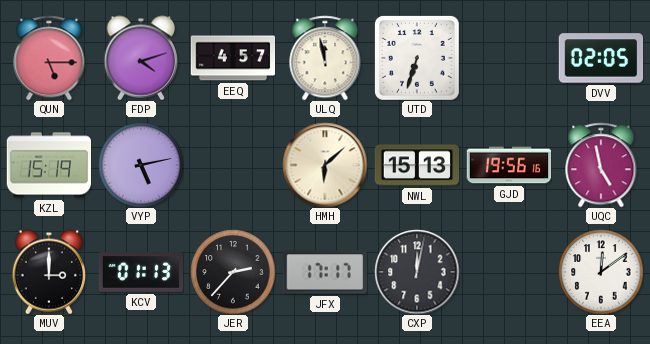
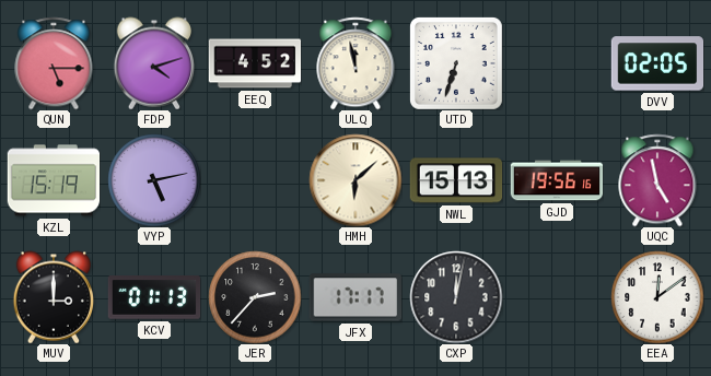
EEQ: 4:57 -> 4:52 (255, 63)
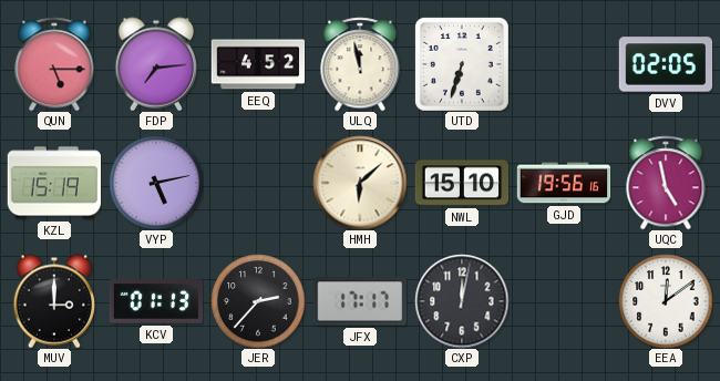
FDP: 4:12 -> 7:14 (155, 64)
NWL: 15:13 -> 15:10 (462, 183)
